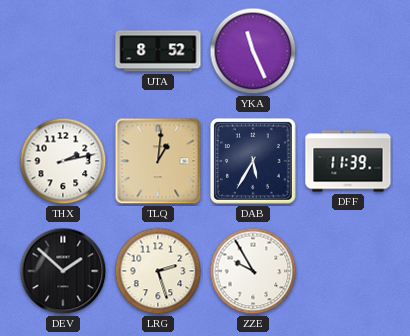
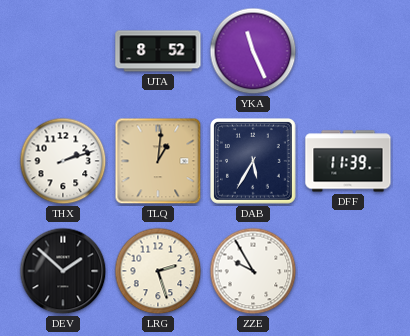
THX: 2:13 -> 2:12 (63, 161)
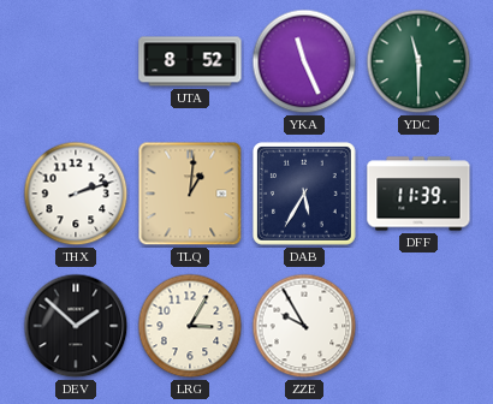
YDC: none -> 11:30 (418, 61)
LRG: 2:27 -> 3:05 (190, 326)
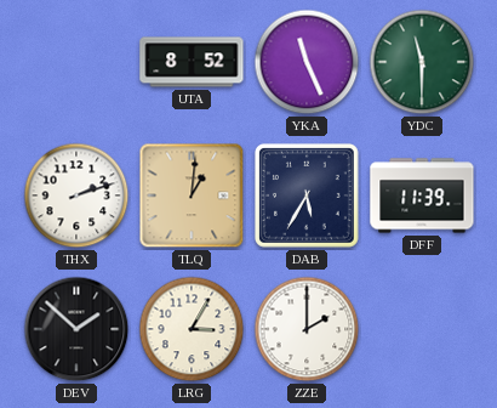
ZZE: 9:55 -> 2:00 (307, 329)
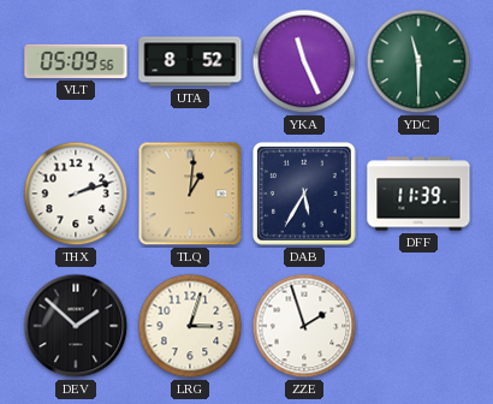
VLT: none -> 05:09 (76, 61)
LRG: 3:05 -> 3:03 (190, 326)
ZZE: 2:00 -> 1:57 (304, 326)
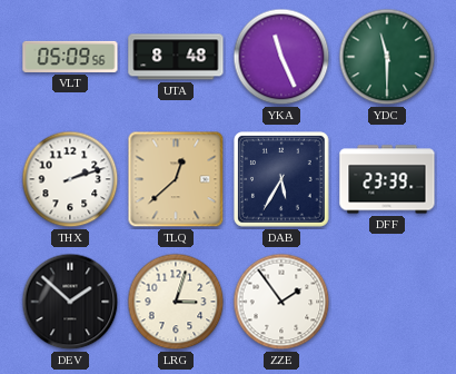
UTA: 8:52 -> 8:48 (176, 57)
TLQ: 1:01 -> 12:38 (176, 179)
DFF: 11:39 -> 23:39 (387, 179)
ZZE: 1:57 -> 1:54 (281, 302)
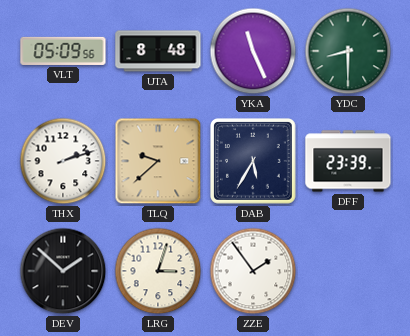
YDC: 11:30 -> 8:30 (348, 51)
TLQ: 12:38 -> 9:38 (158, 161)
